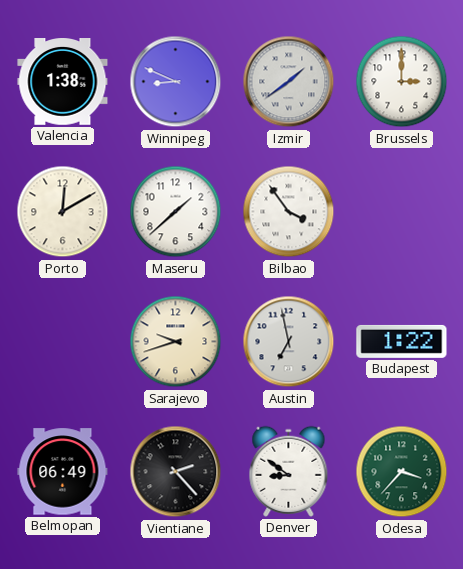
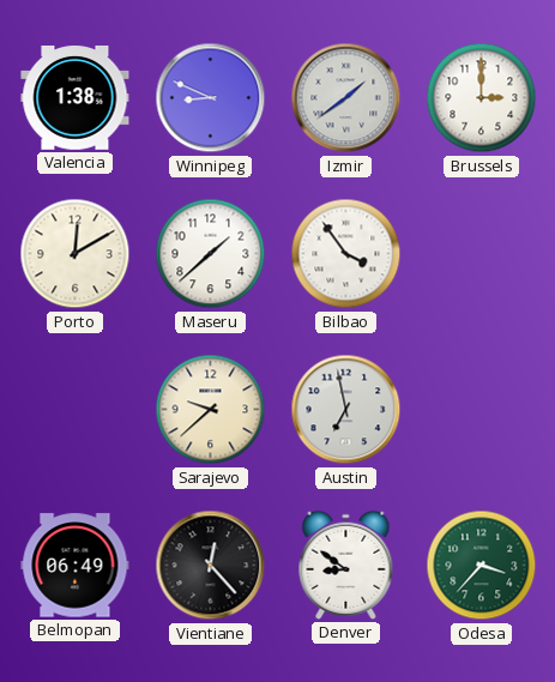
Sarajevo: 9:42 -> 9:38 (211, 410)
Budapest: 1:22 -> none (402, 341)
Vientiane: 2:23 -> 12:23 (211, 566)
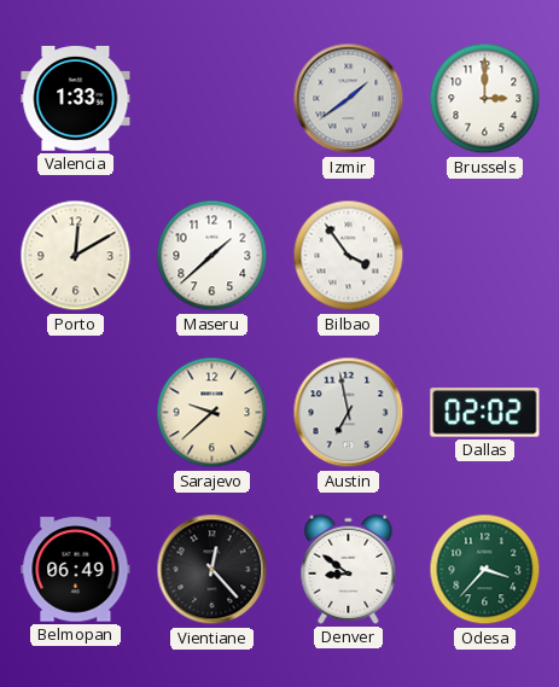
Valencia: 1:38 -> 1:33 (76, 99)
Winnipeg: 8:49 -> none (211, 98)
Dallas: none -> 02:02 (485, 413)
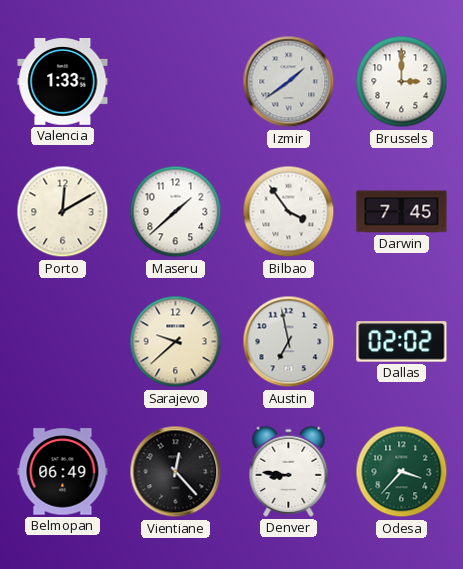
Darwin: none -> 7:45 (402, 212)
Denver: 8:51 -> 8:46 (289, 471)
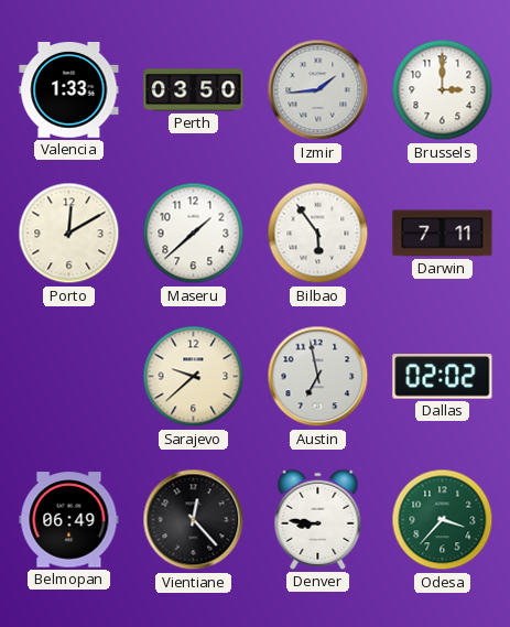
Perth: none -> 03:50 (194, 90)
Izmir: 1:39 -> 1:44 (318, 90)
Bilbao: 3:54 -> 5:54 (318, 234)
Darwin: 7:45 -> 7:11 (443, 234)
